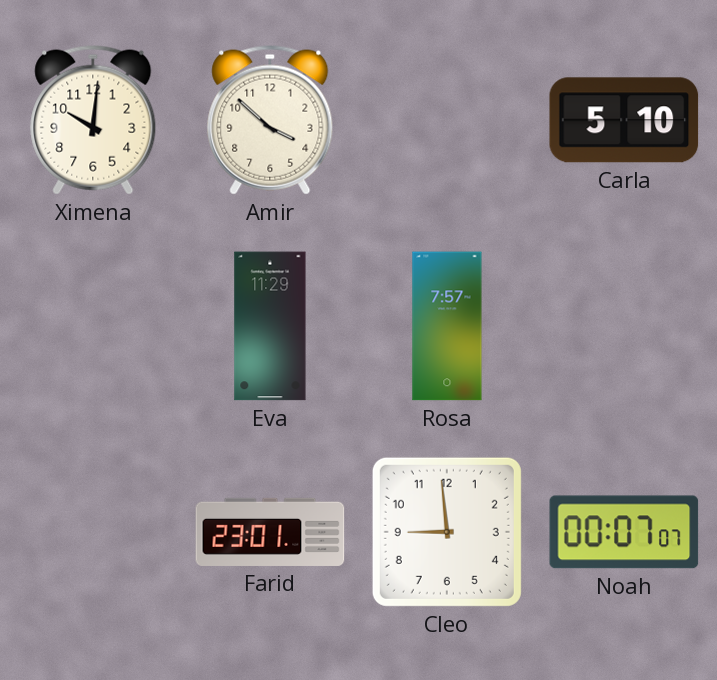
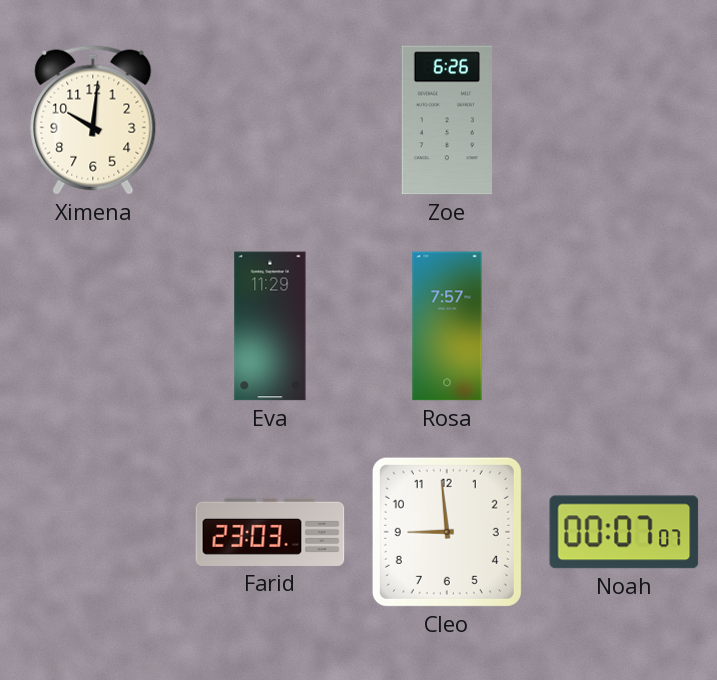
Amir: 3:52 -> none (270, 120)
Zoe: none -> 6:26 (446, 120)
Carla: 5:10 -> none (624, 120)
Farid: 23:01 -> 23:03 (270, 532)
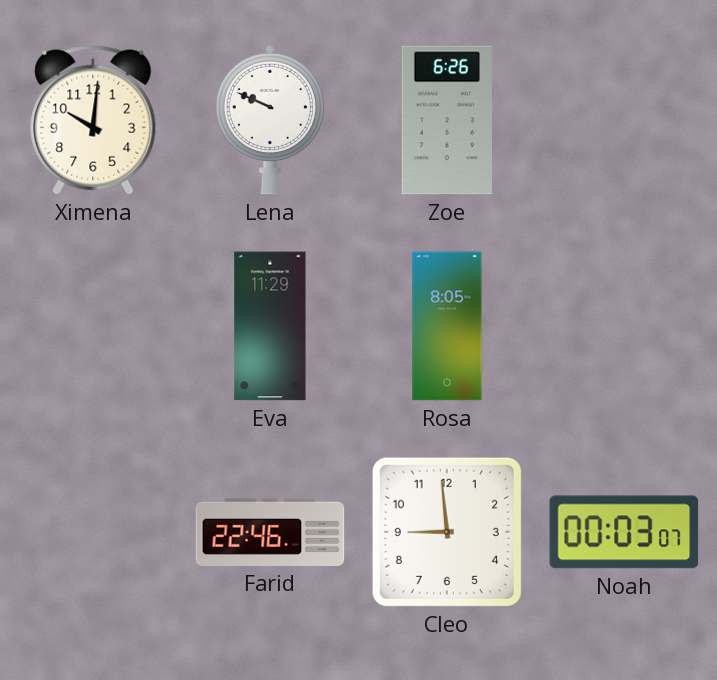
Lena: none -> 9:49 (270, 120)
Rosa: 7:57 -> 8:05 (447, 326)
Farid: 23:03 -> 22:46 (270, 532)
Noah: 00:07 -> 00:03 (624, 532)
